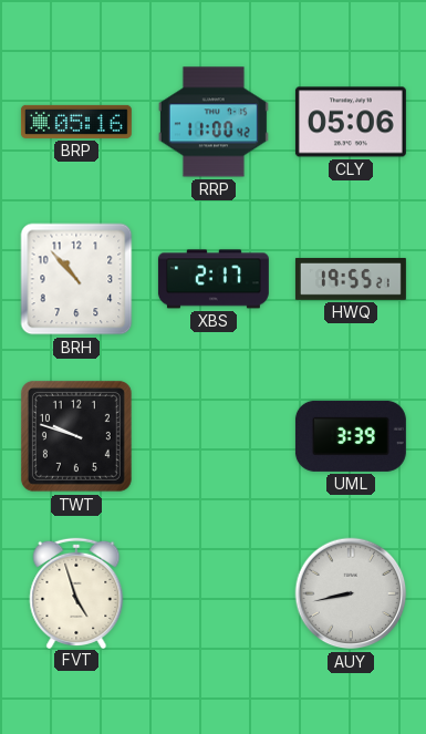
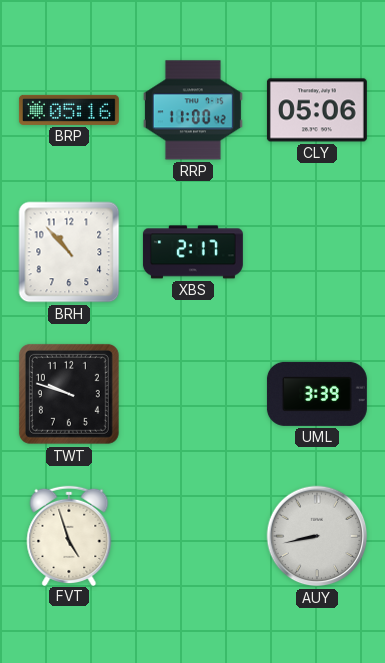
HWQ: 19:55 -> none (351, 279)
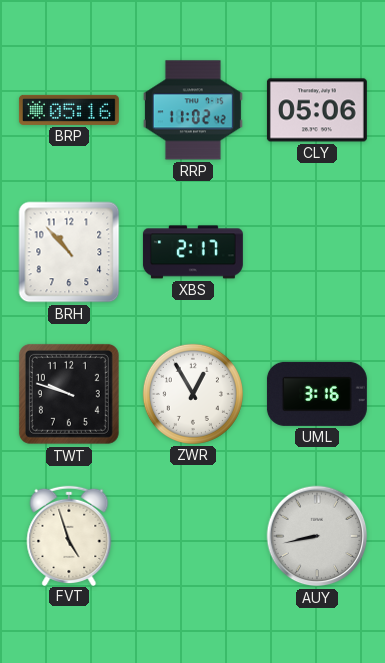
RRP: 11:00 -> 11:02 (193, 110)
ZWR: none -> 12:55 (193, 394)
UML: 3:39 -> 3:16 (317, 394)
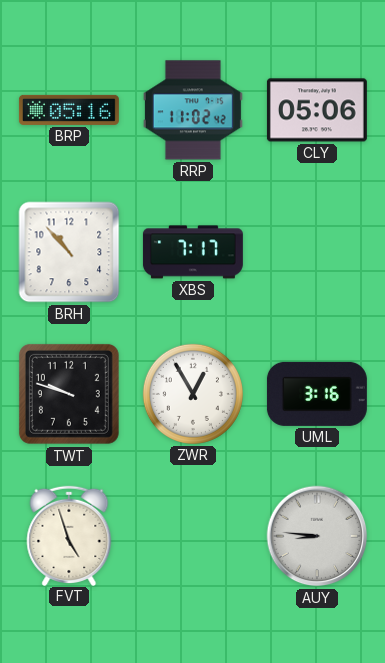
XBS: 2:17 -> 7:17 (193, 252)
AUY: 8:43 -> 8:46 (317, 536)
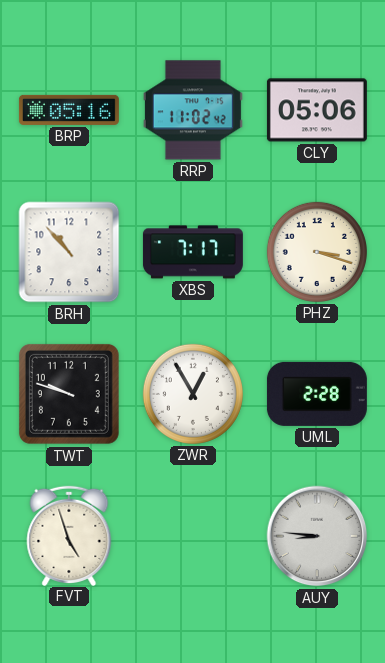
PHZ: none -> 3:18 (317, 252)
UML: 3:16 -> 2:28 (317, 394)
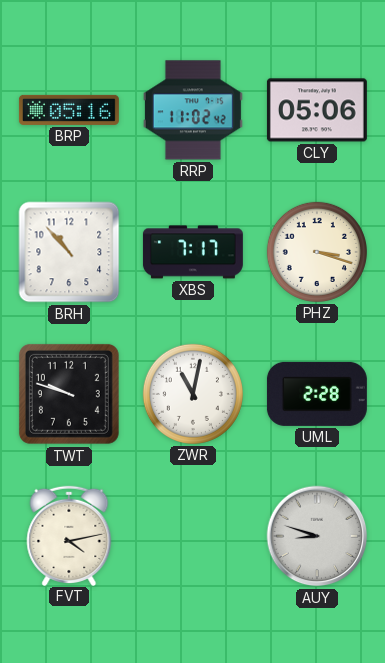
ZWR: 12:55 -> 11:02 (193, 394)
FVT: 4:57 -> 4:13 (69, 535)
AUY: 8:46 -> 8:48 (317, 536)
